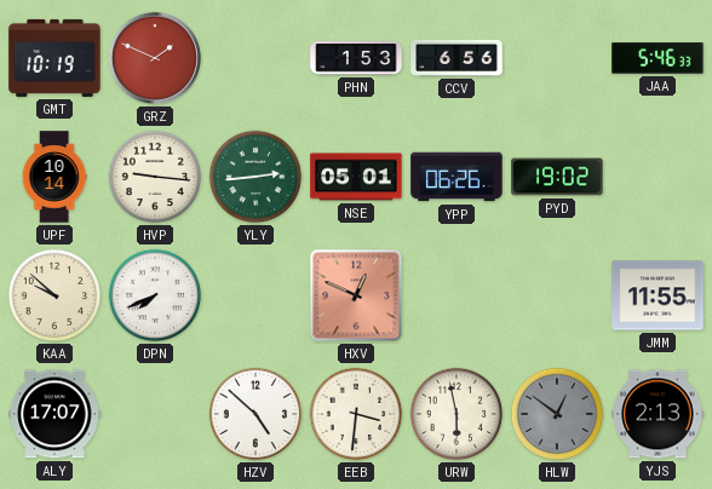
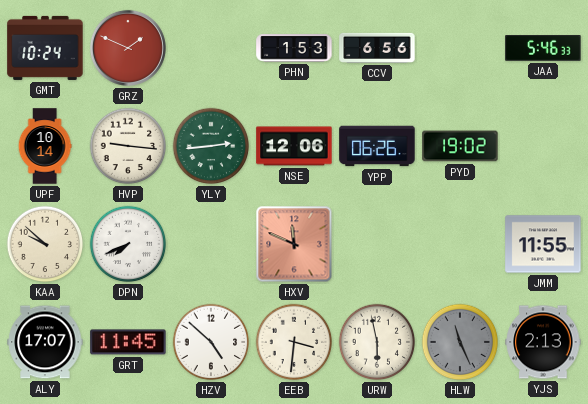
GMT: 10:19 -> 10:24 (45, 48)
NSE: 05:01 -> 12:06 (294, 146)
HXV: 12:49 -> 11:49 (294, 244)
GRT: none -> 11:45 (128, 342)
HLW: 12:51 -> 11:26 (460, 342)
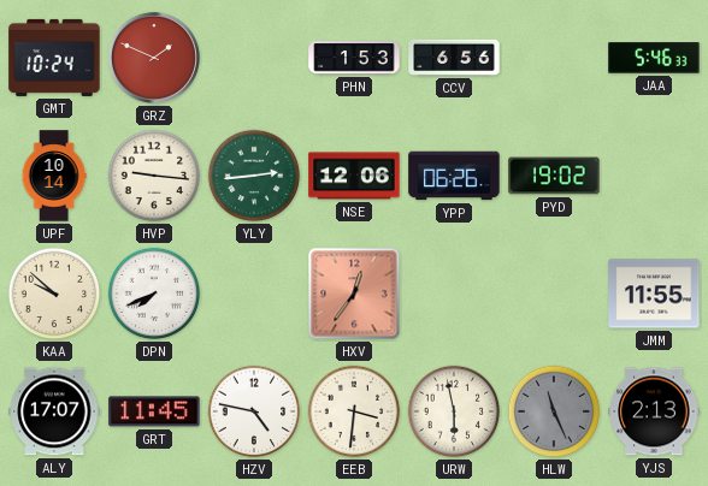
HXV: 11:49 -> 12:36 (354, 294)
HZV: 4:52 -> 4:47 (254, 411)
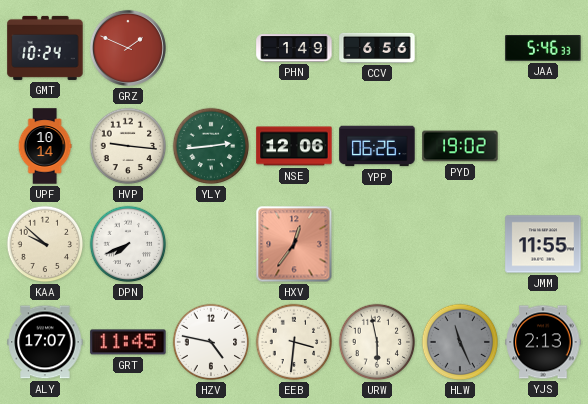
PHN: 1:53 -> 1:49 (294, 48)
